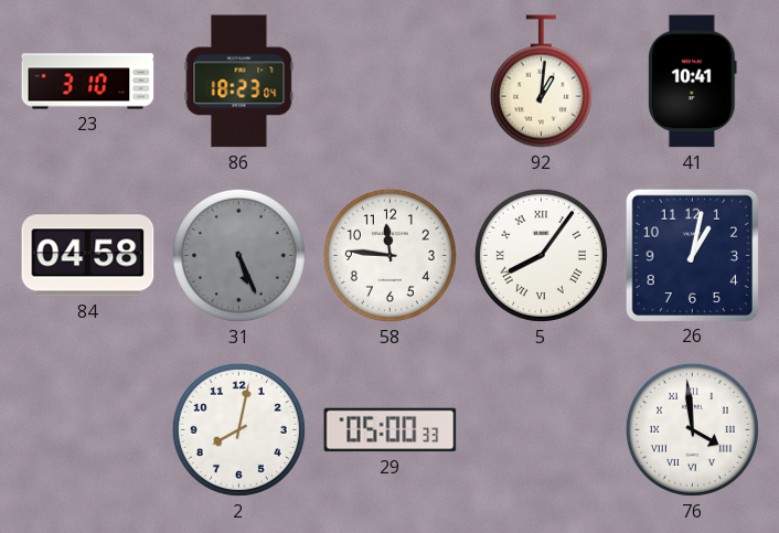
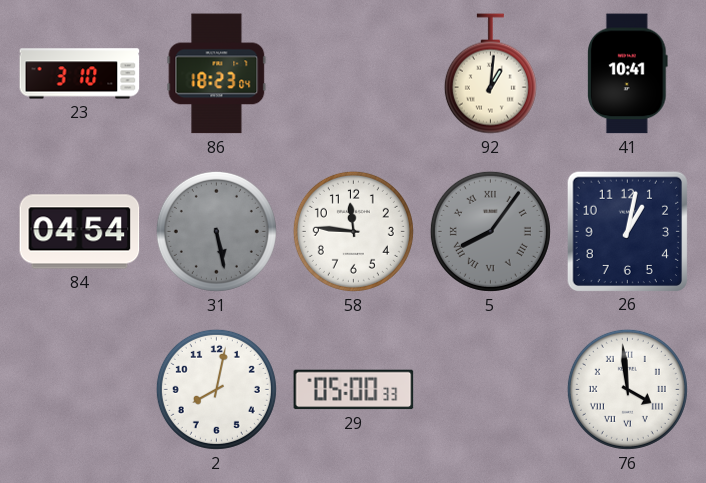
84: 04:58 -> 04:54 (80, 232)
31: 5:26 -> 5:28 (216, 231)
5 dial: white -> grey (490, 231)
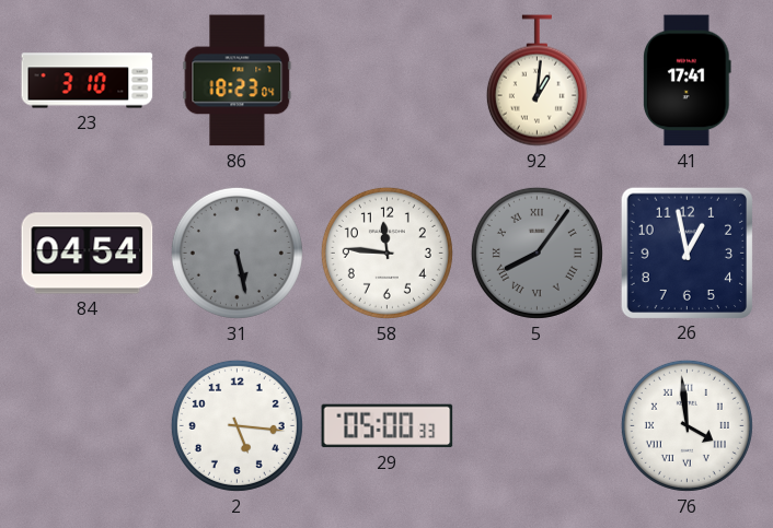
41: 10:41 -> 17:41 (688, 81)
26: 1:02 -> 12:58 (687, 253)
2: 8:02 -> 5:16 (236, 425)
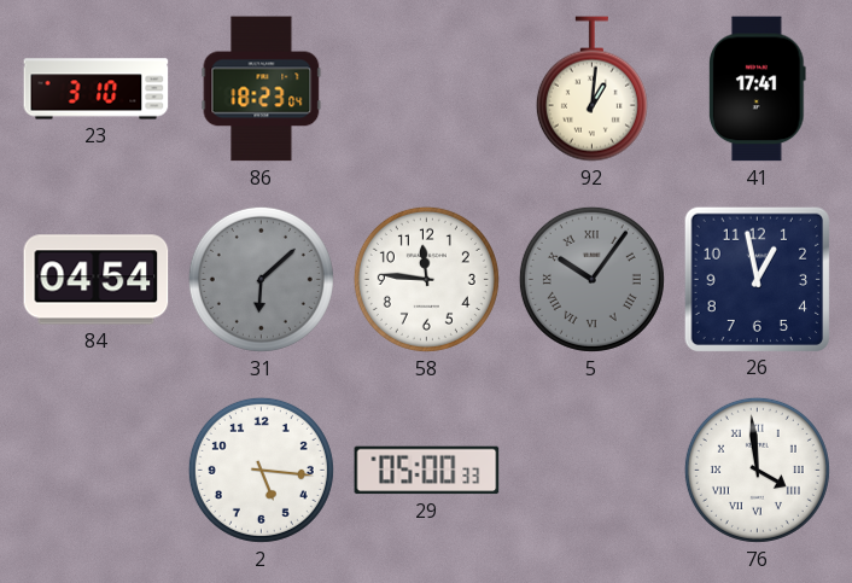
31: 5:28 -> 6:08 (261, 279)
5: 8:06 -> 10:06 (591, 279)
